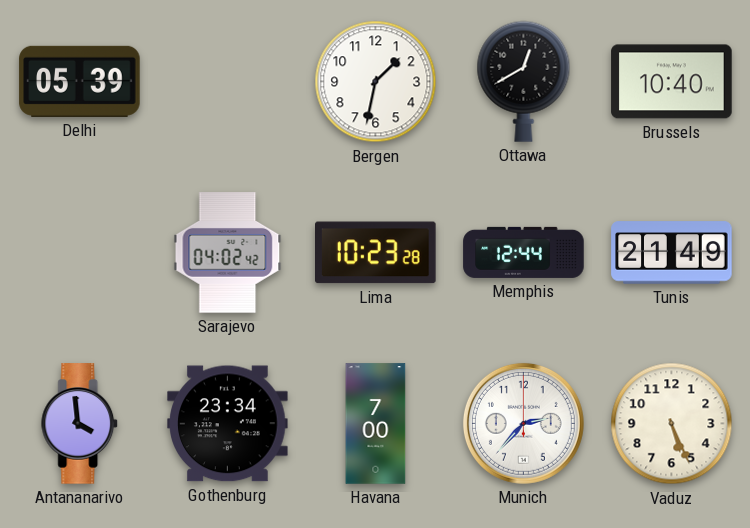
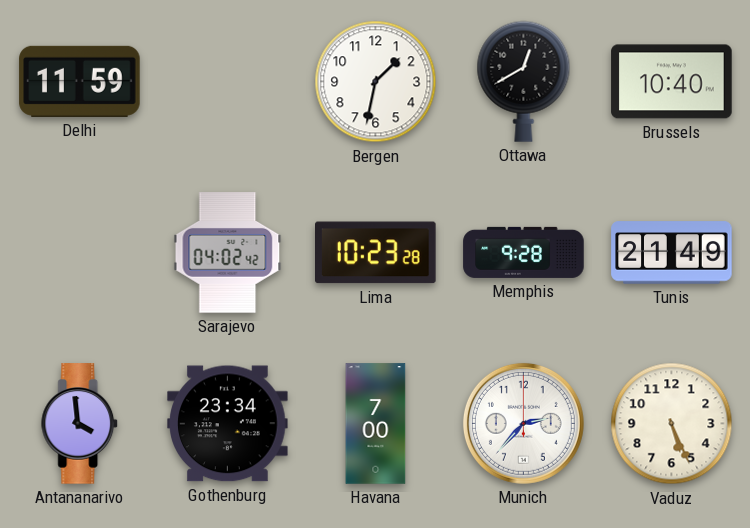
Delhi: 05:39 -> 11:59 (80, 81)
Memphis: 12:44 -> 9:28 (524, 252)
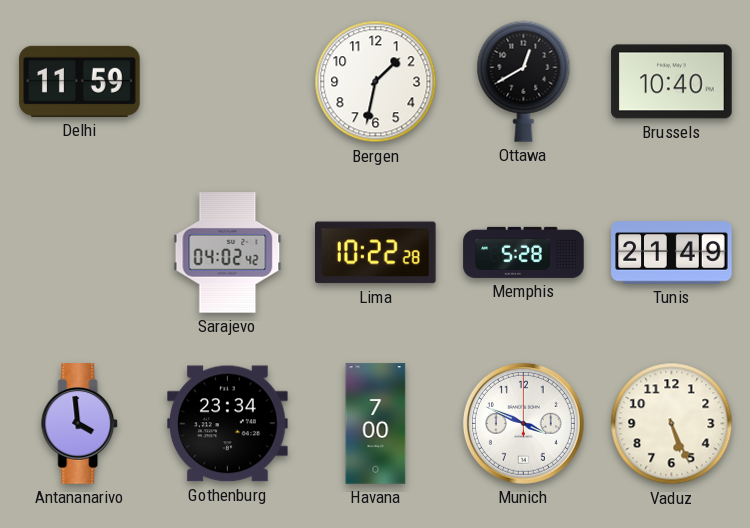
Lima: 10:23 -> 10:22 (376, 253)
Memphis: 9:28 -> 5:28 (524, 252)
Munich: 2:37 -> 3:49 (523, 423)
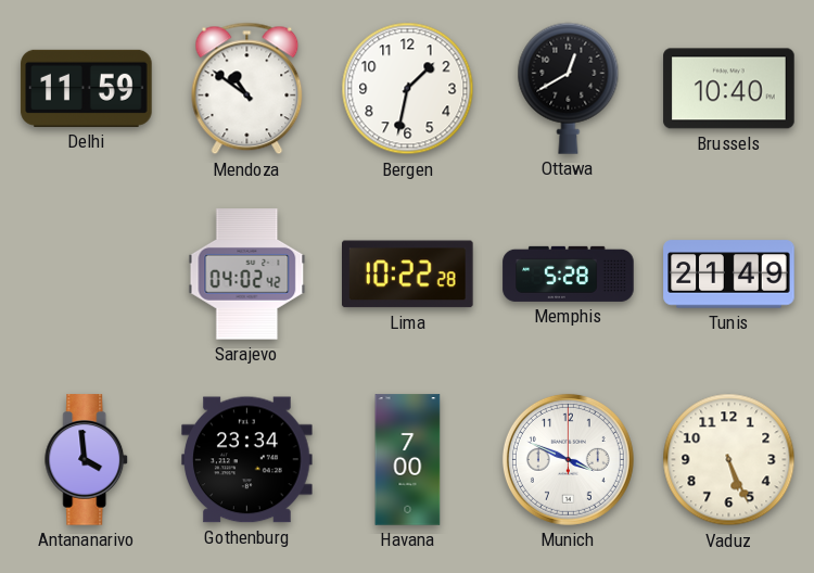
Mendoza: none -> 10:51 (247, 89)
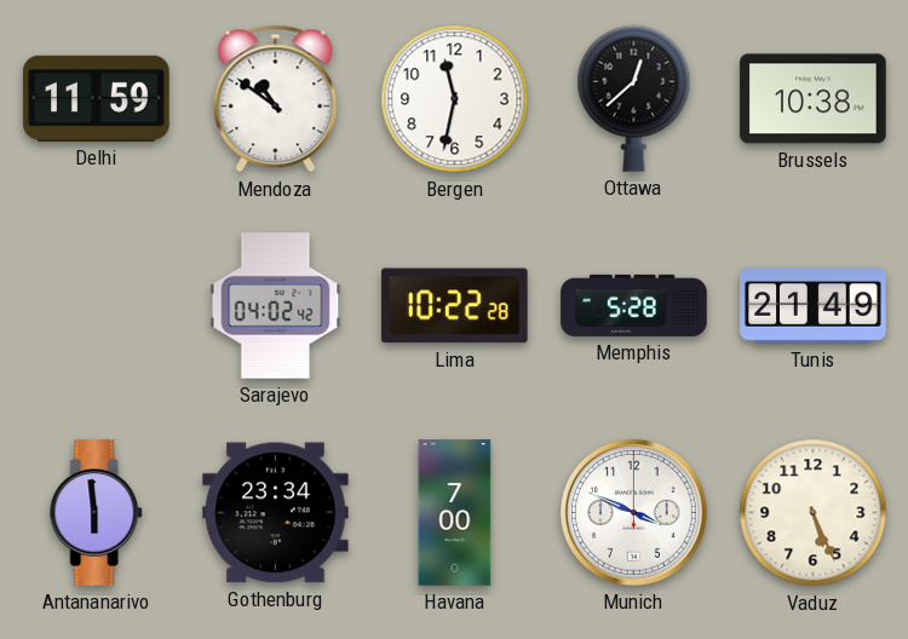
Bergen: 1:32 -> 11:32 (455, 99)
Ottawa: 12:40 -> 12:38 (634, 98)
Brussels: 10:40 -> 10:38 (814, 99)
Antananarivo: 3:59 -> 5:59 (97, 513)
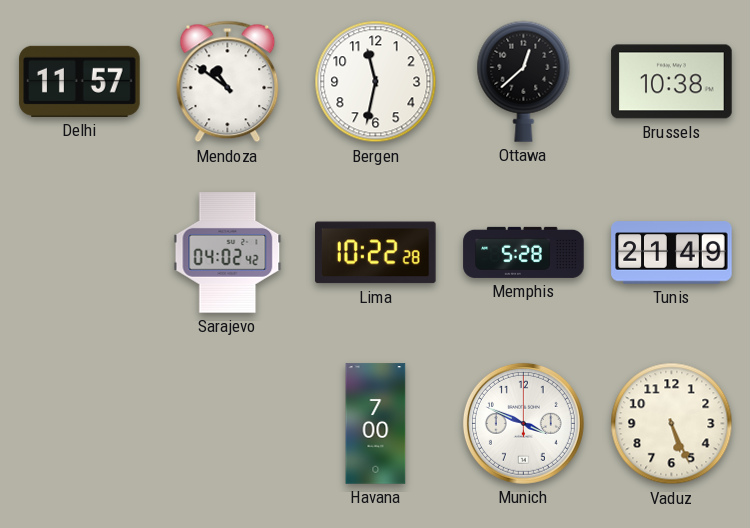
Delhi: 11:59 -> 11:57 (80, 81)
Antananarivo: 5:59 -> none (97, 513)
Gothenburg: 23:34 -> none (276, 513)
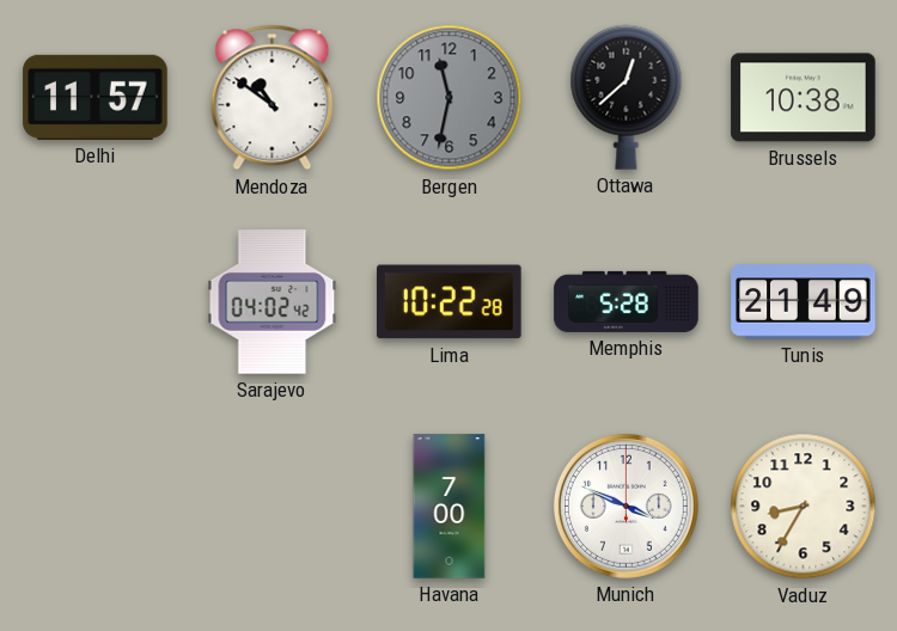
Bergen dial: white -> grey (450, 98)
Vaduz: 5:26 -> 8:35 (804, 507)
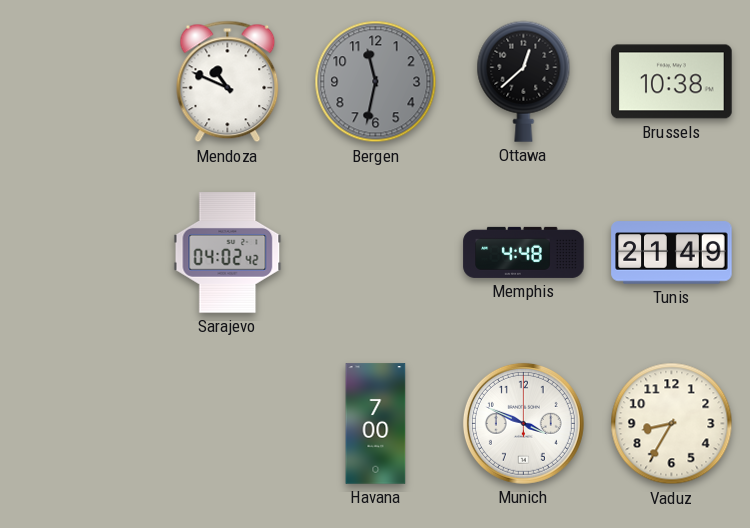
Delhi: 11:57 -> none (96, 97)
Mendoza: 10:51 -> 10:49 (228, 82)
Lima: 10:22 -> none (450, 302)
Memphis: 5:28 -> 4:48 (524, 252)
